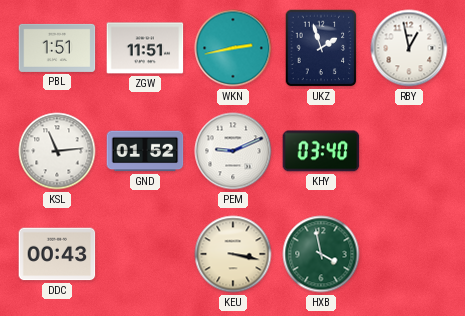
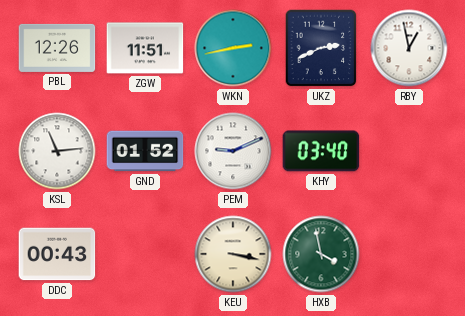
PBL: 1:51 -> 12:26 (57, 48)
UKZ: 1:57 -> 2:41 (321, 48)
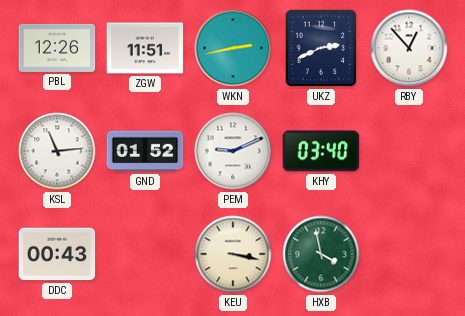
RBY: 12:58 -> 12:53 (409, 48)
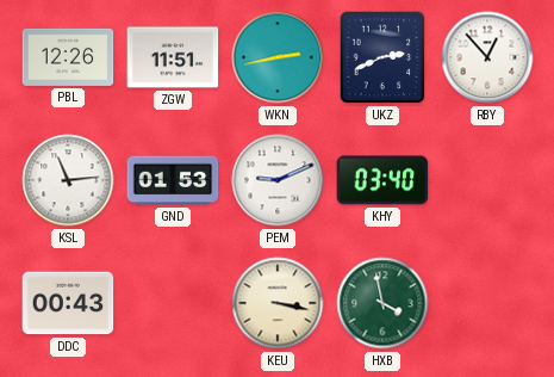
GND: 01:52 -> 01:53 (173, 180)
